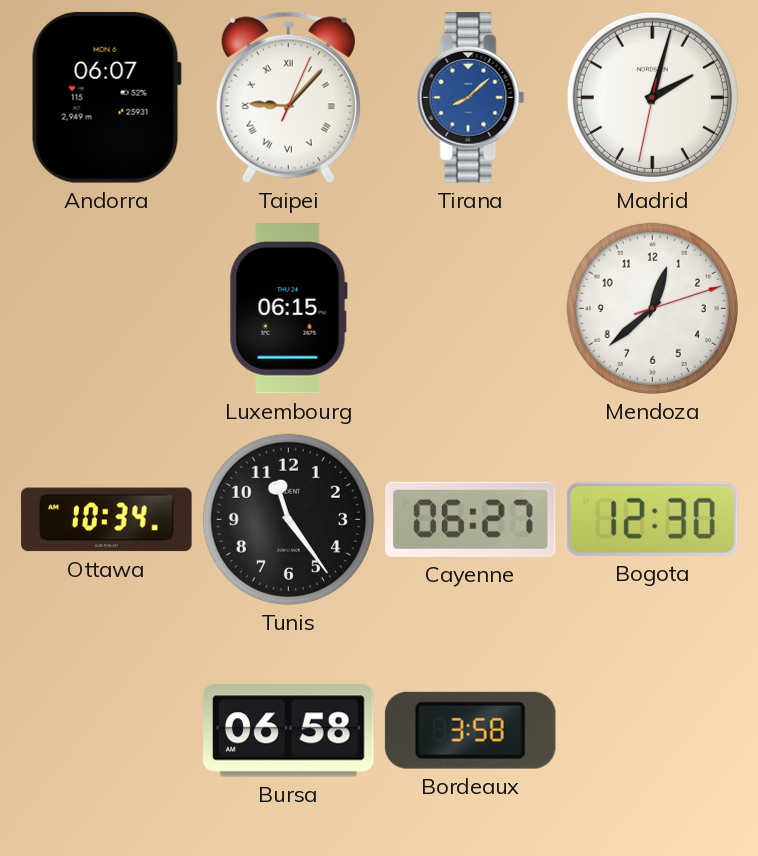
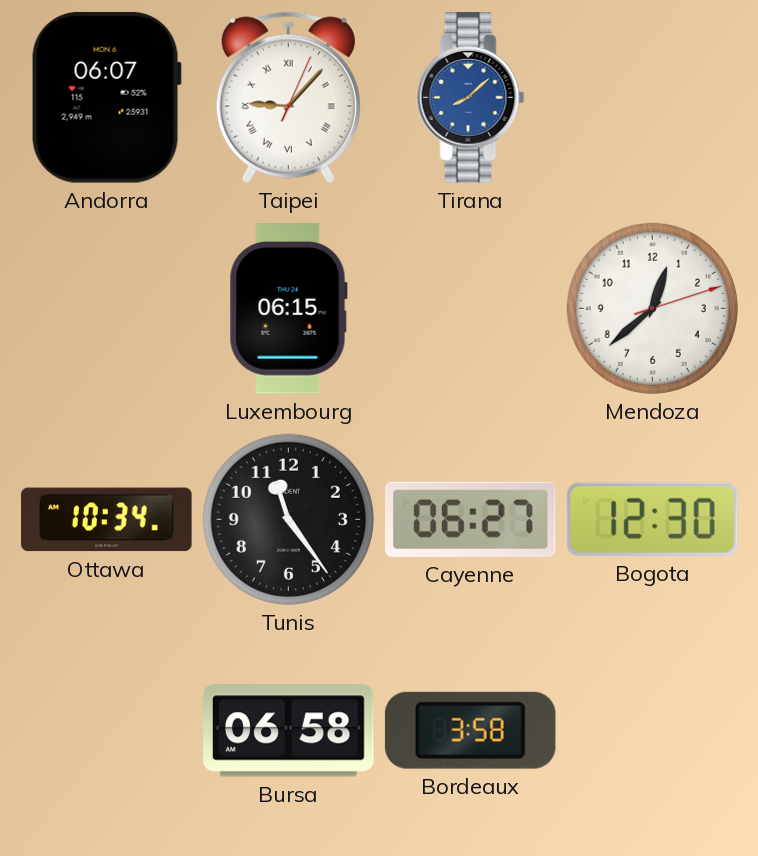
Madrid: 2:02 -> none (652, 97)
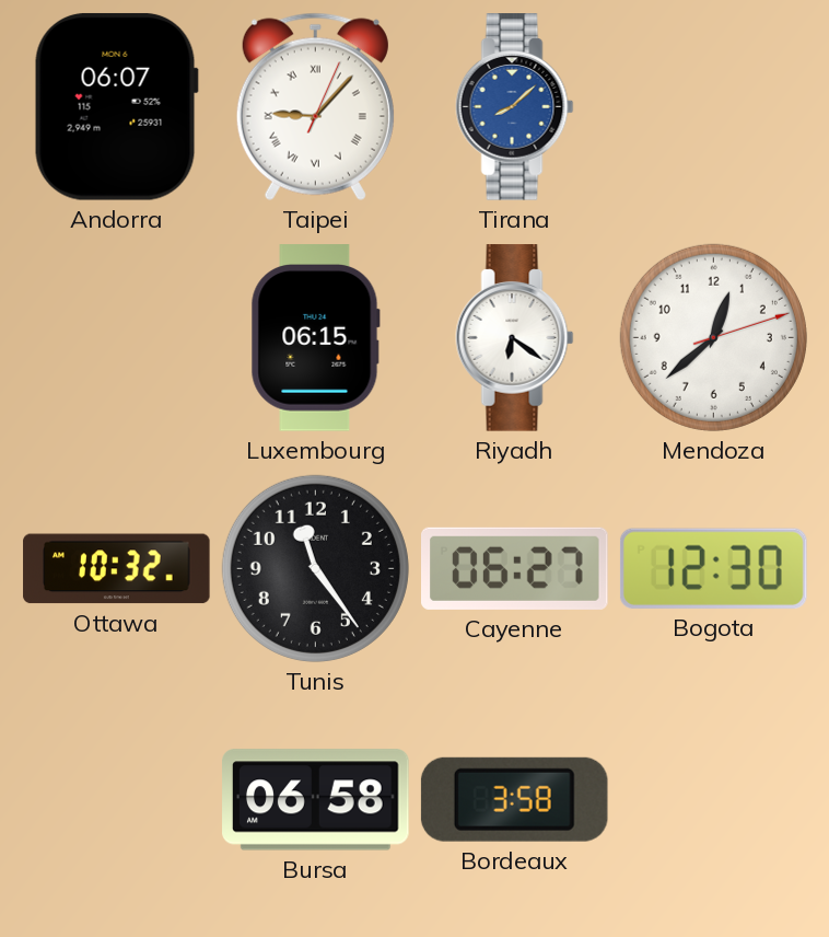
Riyadh: none -> 6:21 (515, 338)
Ottawa: 10:34 -> 10:32 (117, 569)
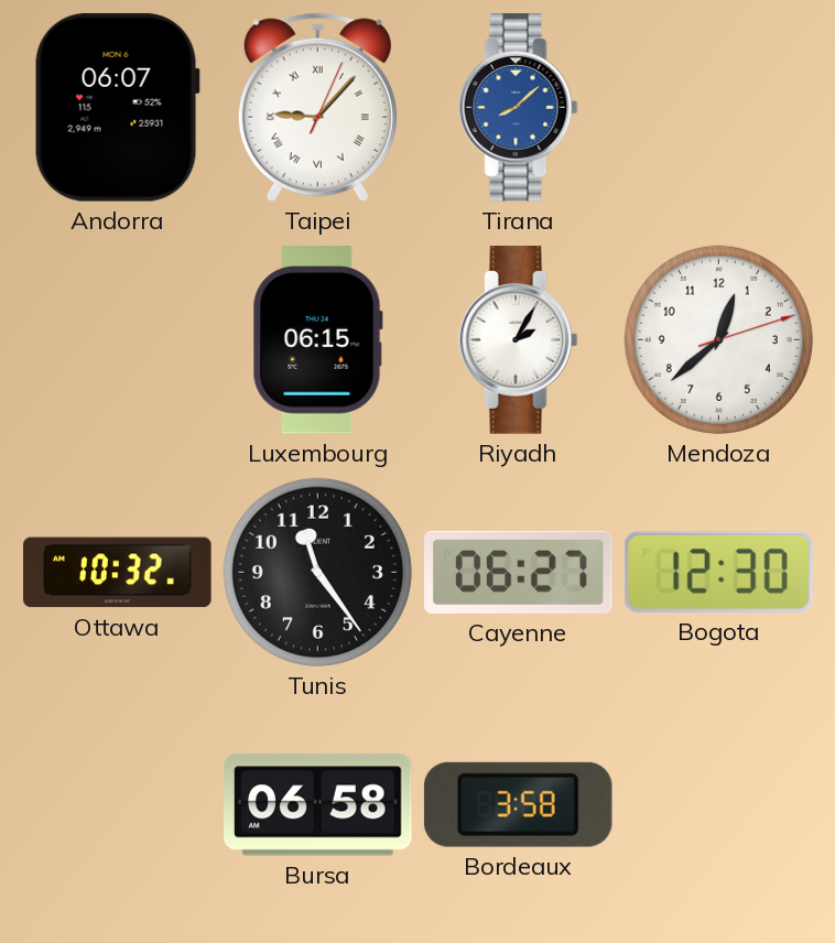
Riyadh: 6:21 -> 2:05 (519, 340)
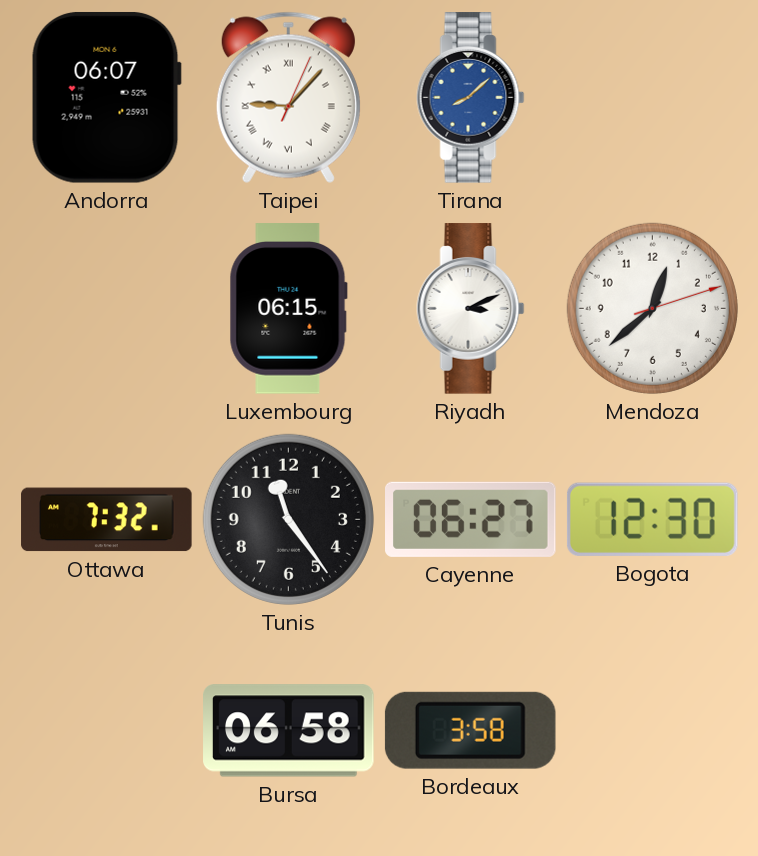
Riyadh: 2:05 -> 3:11 (471, 309)
Ottawa: 10:32 -> 7:32 (107, 520)
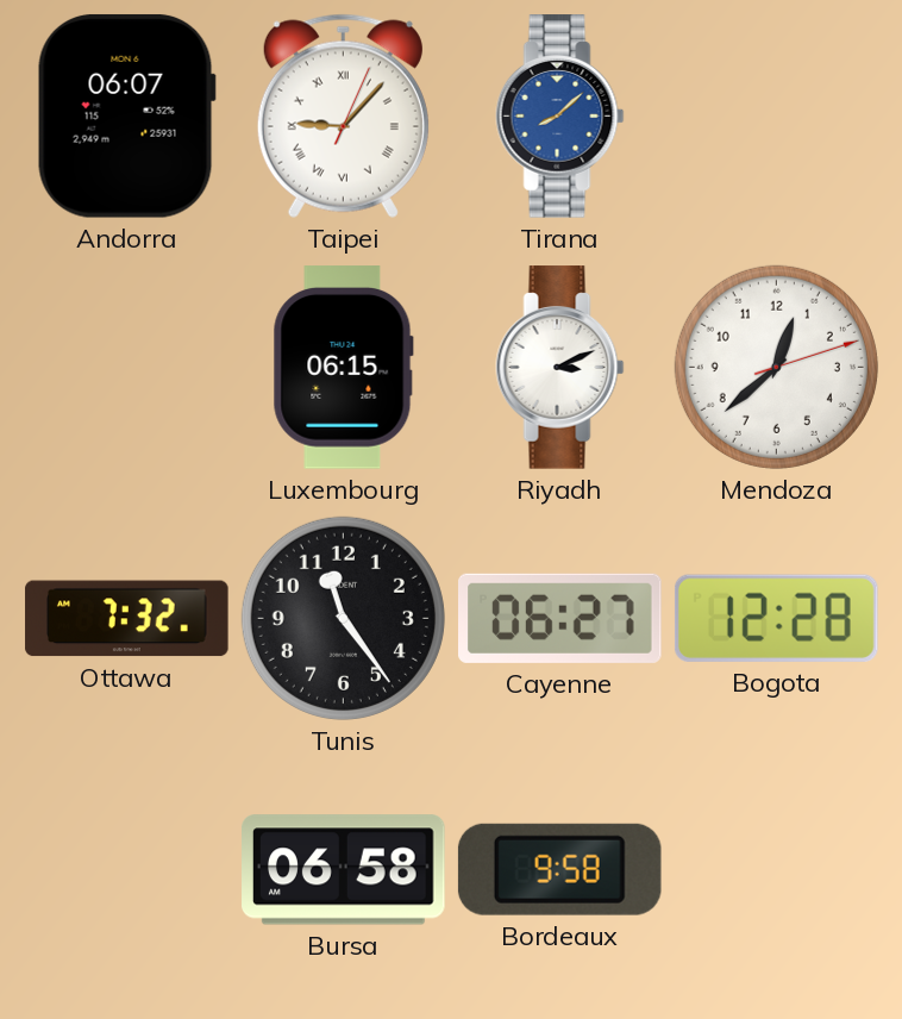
Bogota: 12:30 -> 12:28 (776, 618)
Bordeaux: 3:58 -> 9:58 (559, 869)
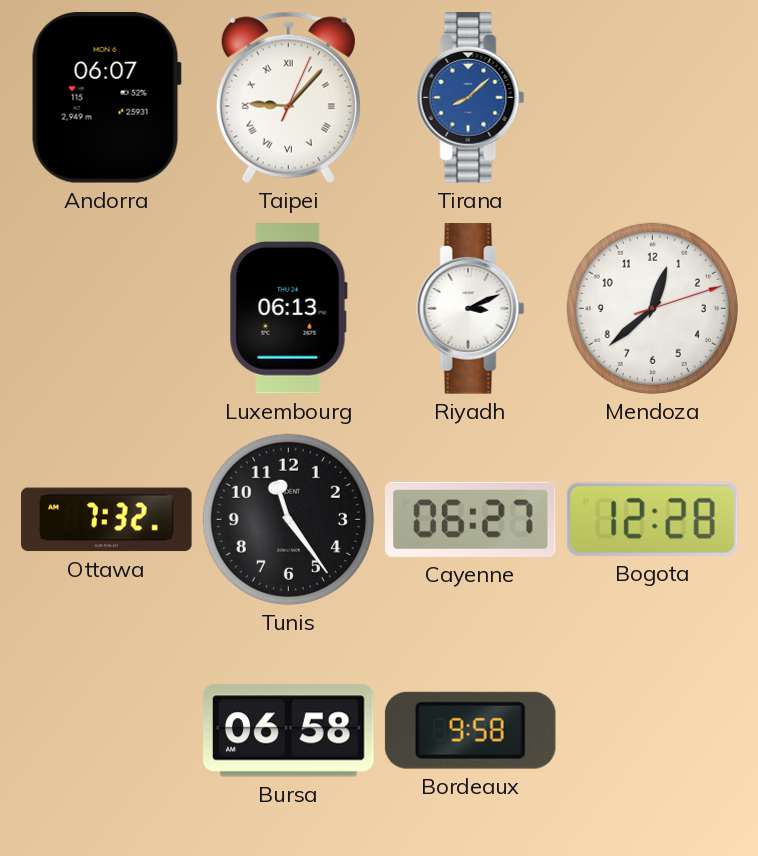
Luxembourg: 06:15 -> 06:13 (288, 309)
